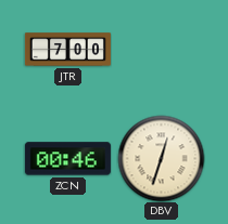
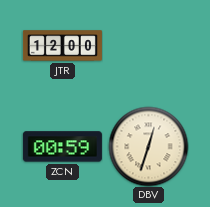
JTR: 7:00 -> 12:00 (62, 46)
ZCN: 00:46 -> 00:59 (62, 147)
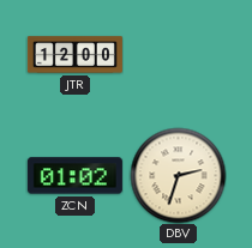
ZCN: 00:59 -> 01:02 (74, 176)
DBV: 12:33 -> 2:33 (178, 175)
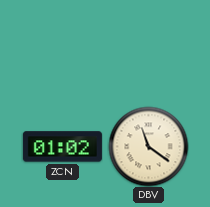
JTR: 12:00 -> none (74, 55)
DBV: 2:33 -> 11:21 (148, 146)
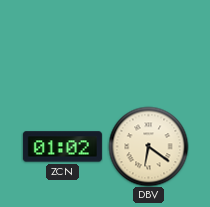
DBV: 11:21 -> 6:21 (148, 146)
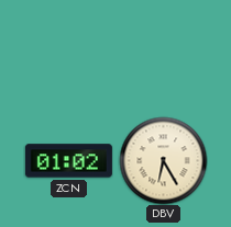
DBV: 6:21 -> 6:25 (163, 160)
